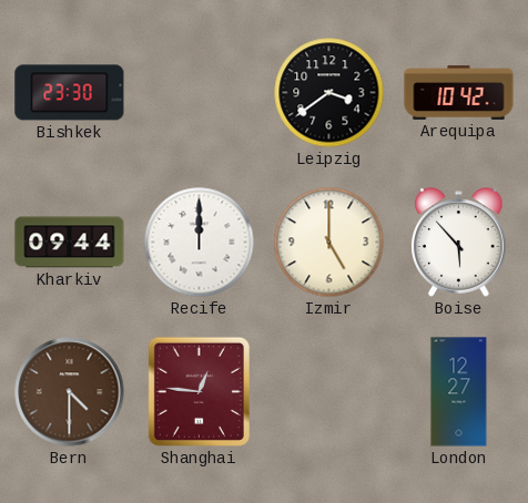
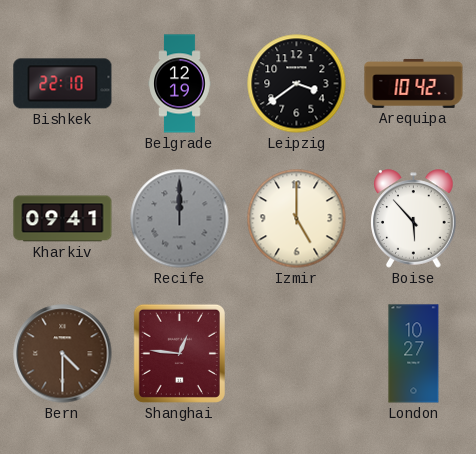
Bishkek: 23:30 -> 22:10 (63, 84)
Belgrade: none -> 12:19 (180, 84)
Kharkiv: 09:44 -> 09:41 (63, 219)
Recife dial: white -> grey (180, 219)
London: 12:27 -> 10:27 (414, 354)
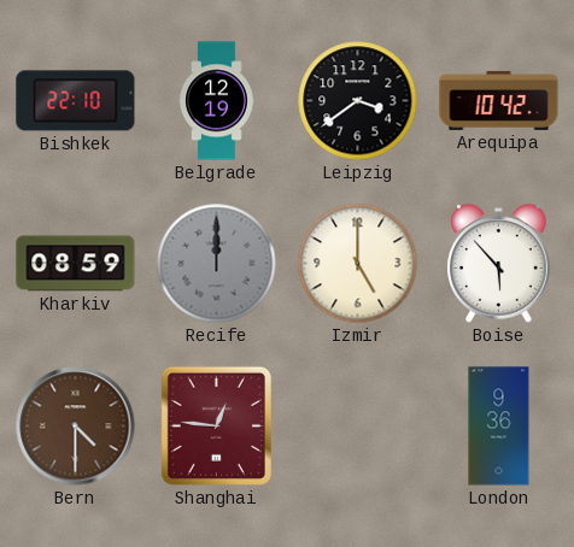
Kharkiv: 09:41 -> 08:59 (76, 264)
London: 10:27 -> 9:36 (499, 427)
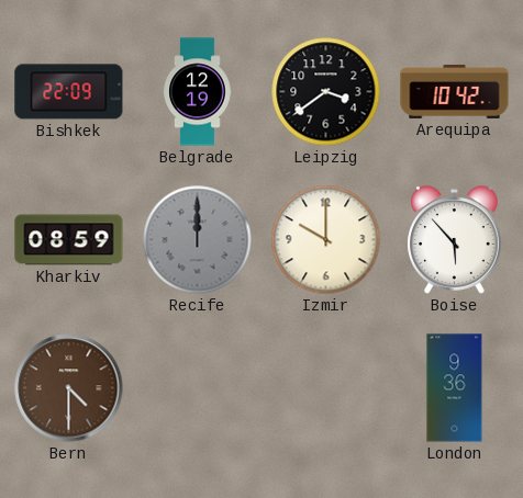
Bishkek: 22:10 -> 22:09 (69, 92)
Izmir: 5:00 -> 10:00 (326, 240)
Shanghai: 12:46 -> none (216, 425)
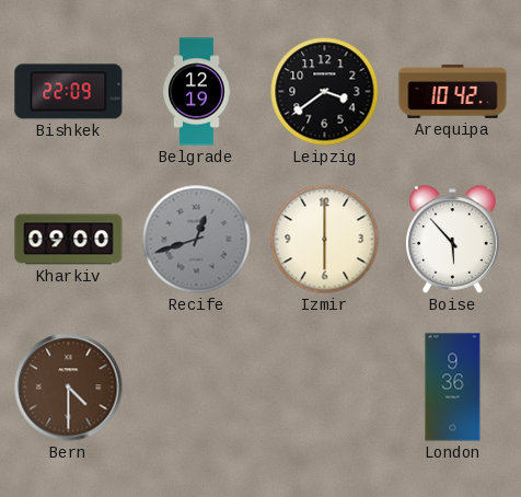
Kharkiv: 08:59 -> 09:00 (69, 240)
Recife: 12:00 -> 12:42 (197, 240)
Izmir: 10:00 -> 6:00 (325, 240)
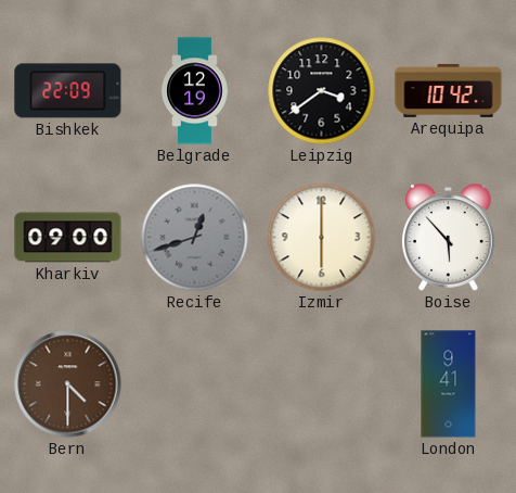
London: 9:36 -> 9:41 (449, 384)
